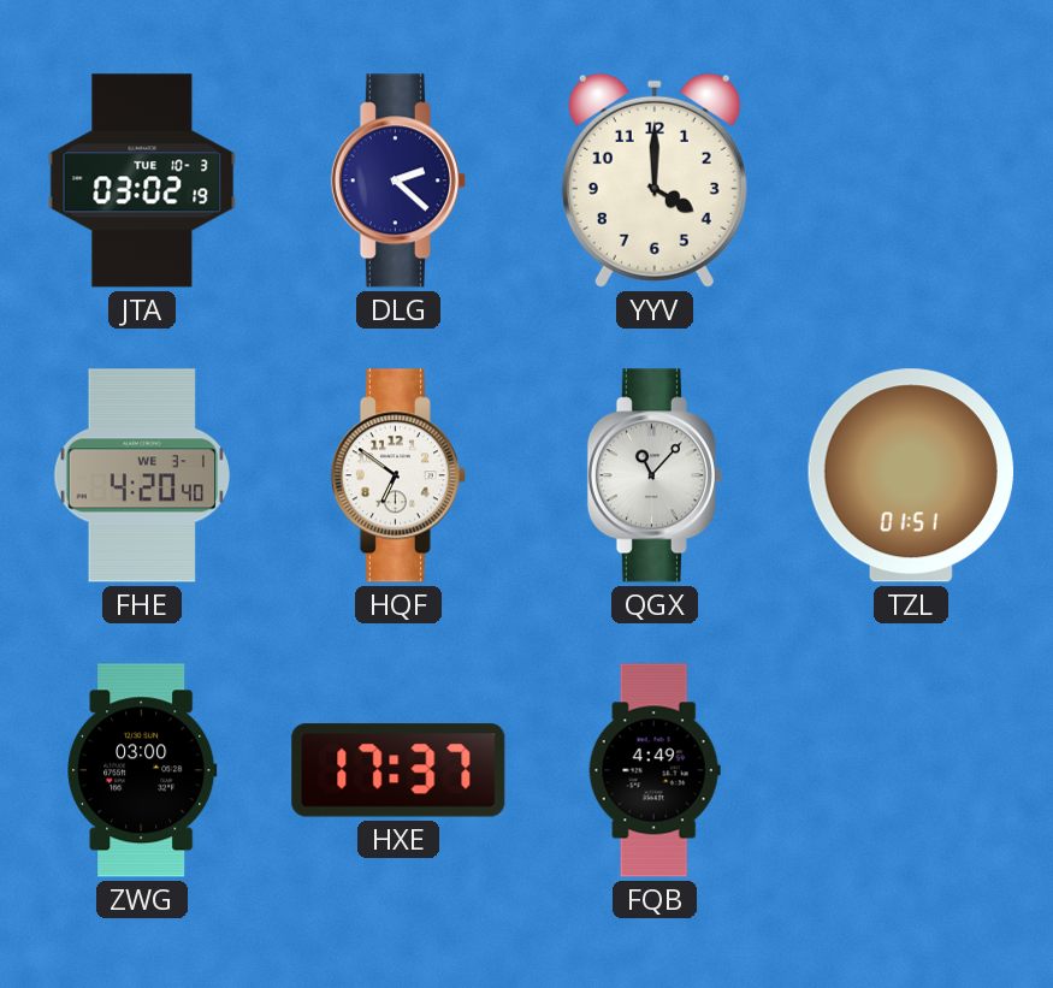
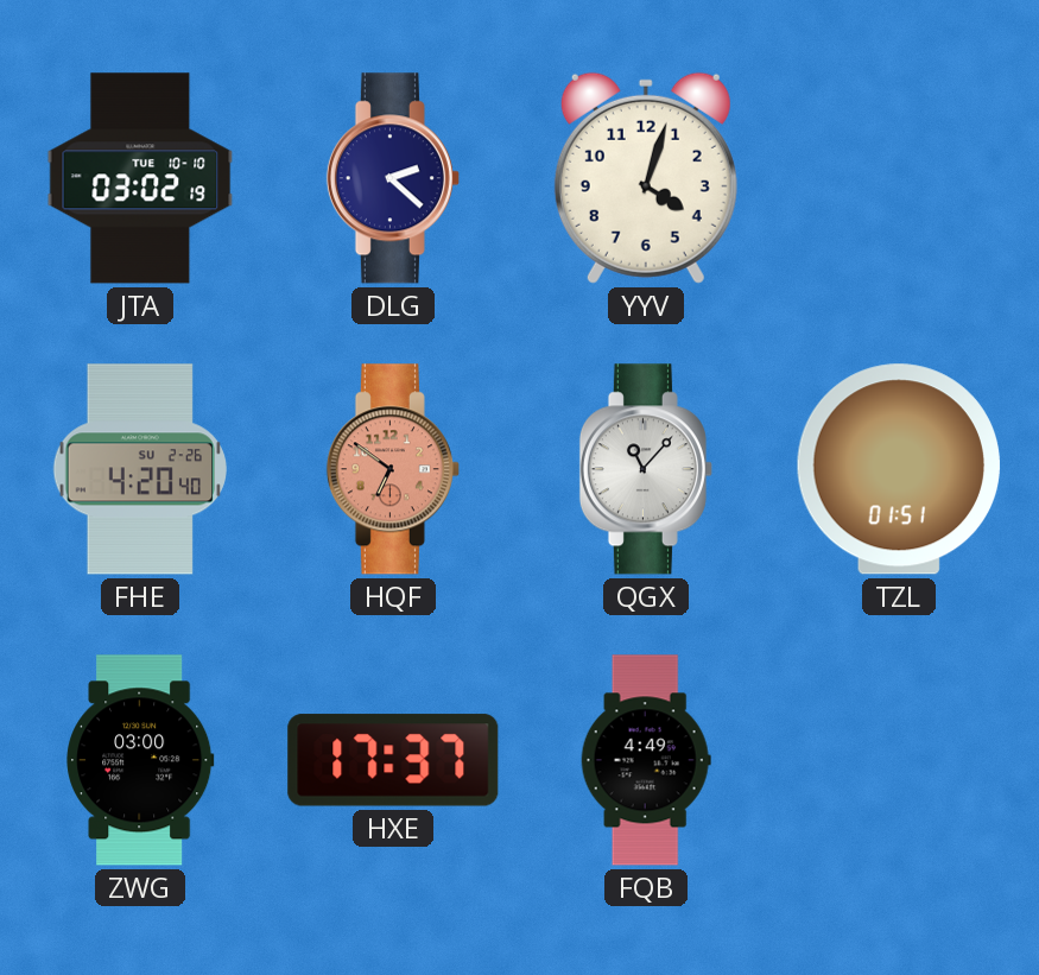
JTA date: TUE 10-3 -> TUE 10-10 (140, 178)
YYV: 4:00 -> 4:03 (646, 178)
FHE date: WE 3-1 -> SU 2-26 (139, 469)
HQF dial: white -> salmon (393, 469)
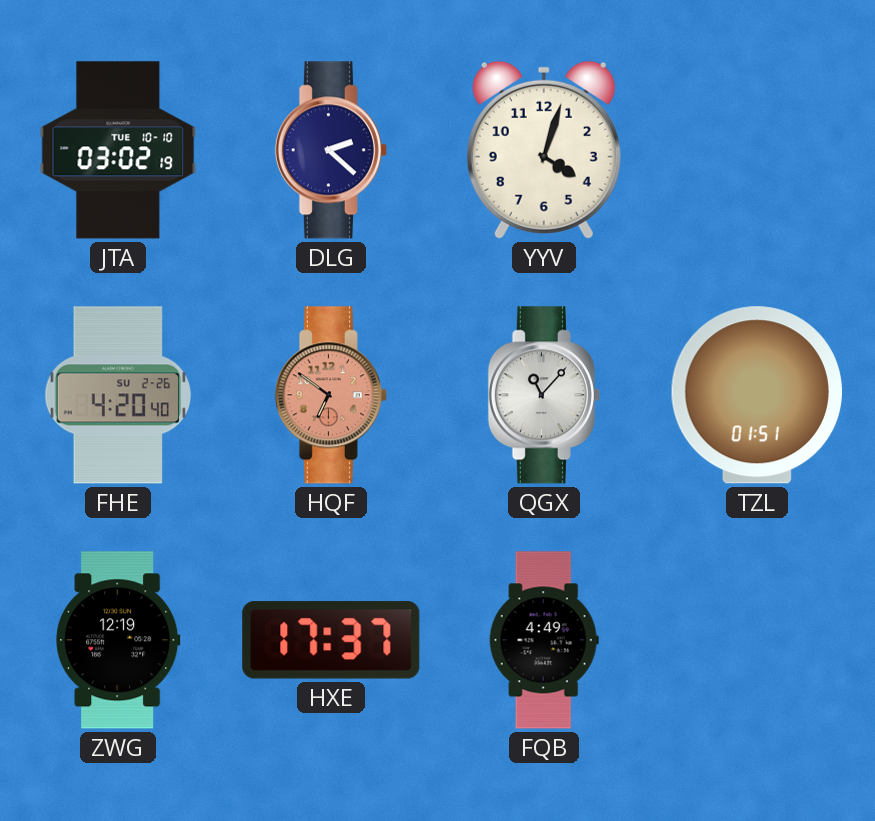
ZWG: 03:00 -> 12:19 (118, 640)
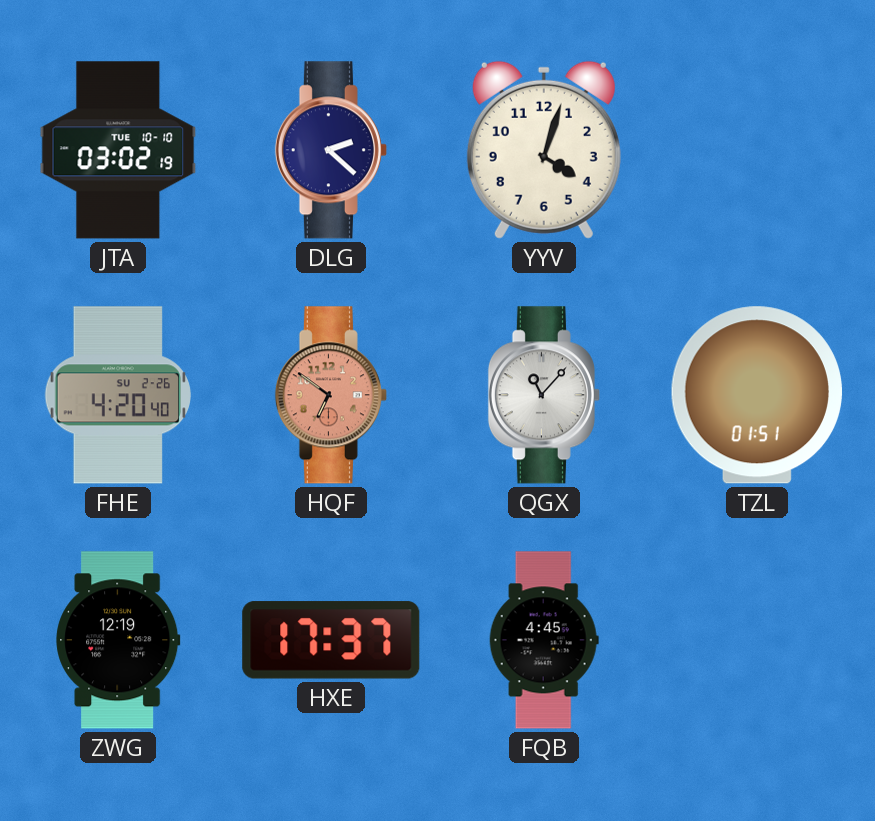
FQB: 4:49 -> 4:45 (544, 640)
